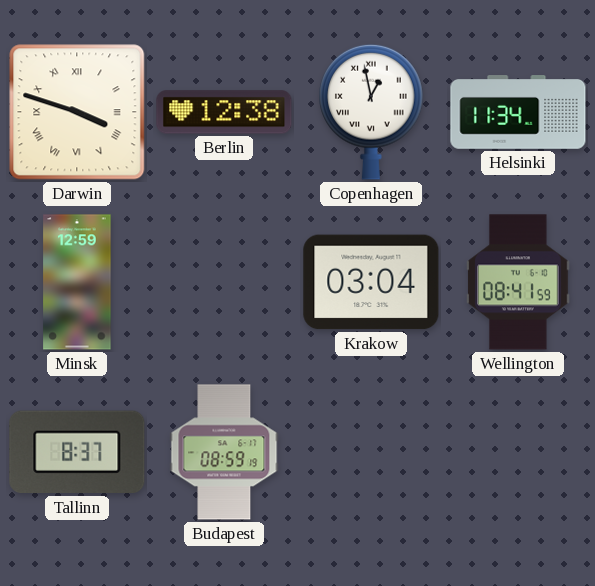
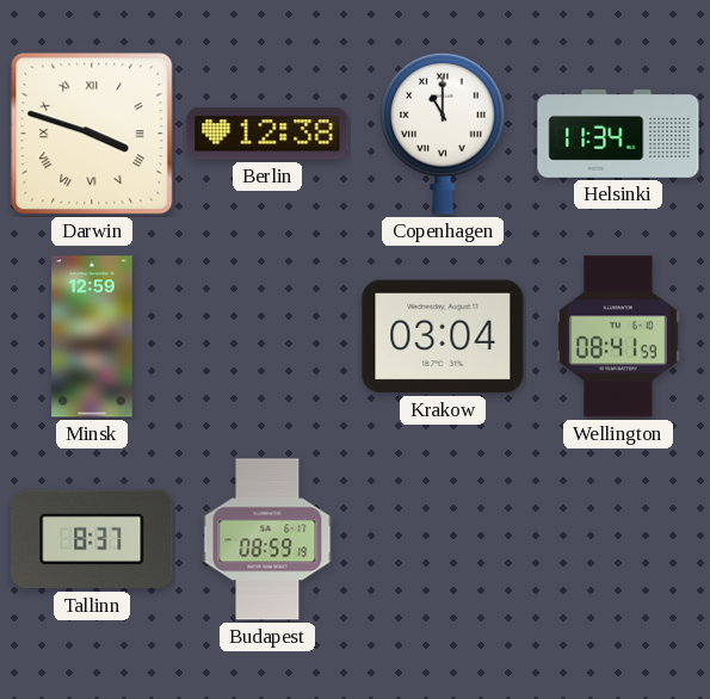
Copenhagen: 12:58 -> 11:00 (443, 134)
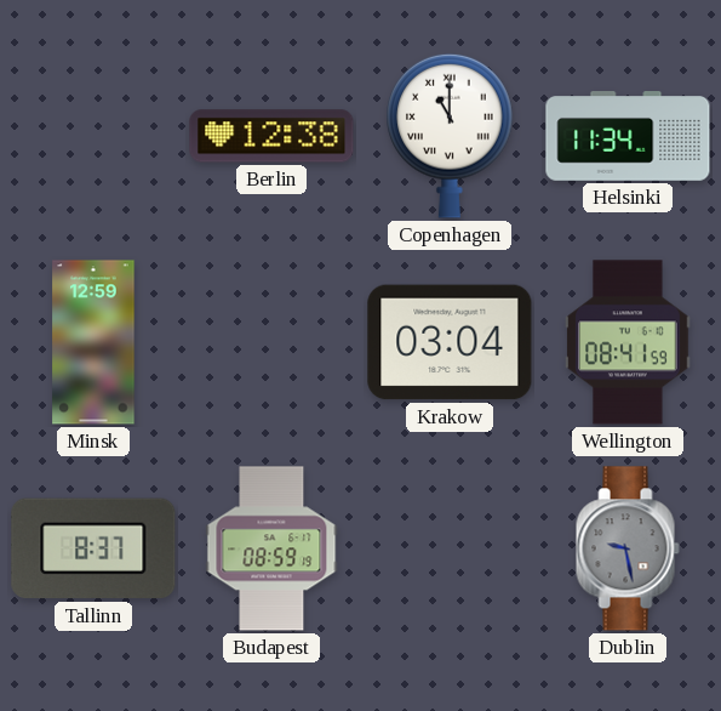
Darwin: 3:48 -> none (92, 134)
Dublin: none -> 9:28 (628, 548)
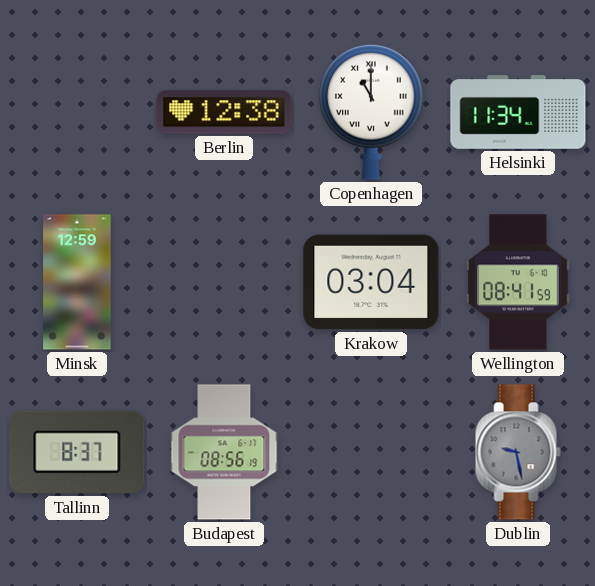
Budapest: 08:59 -> 08:56 (224, 452)
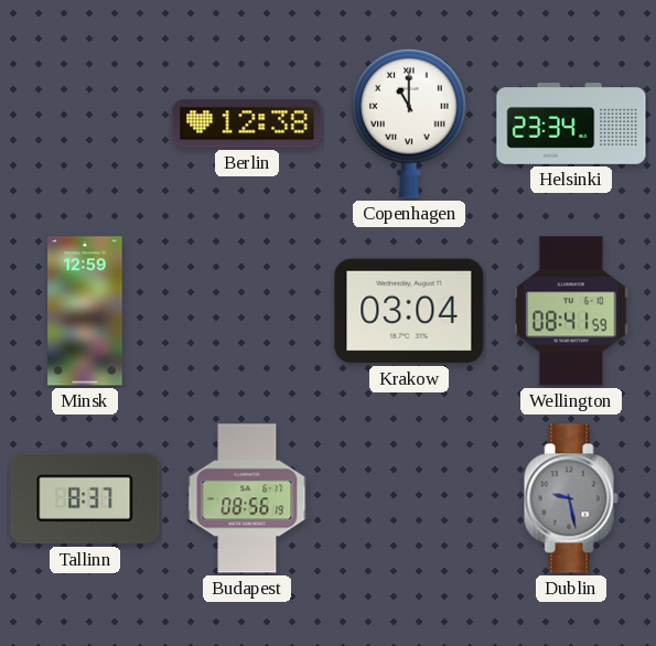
Helsinki: 11:34 -> 23:34 (571, 123)
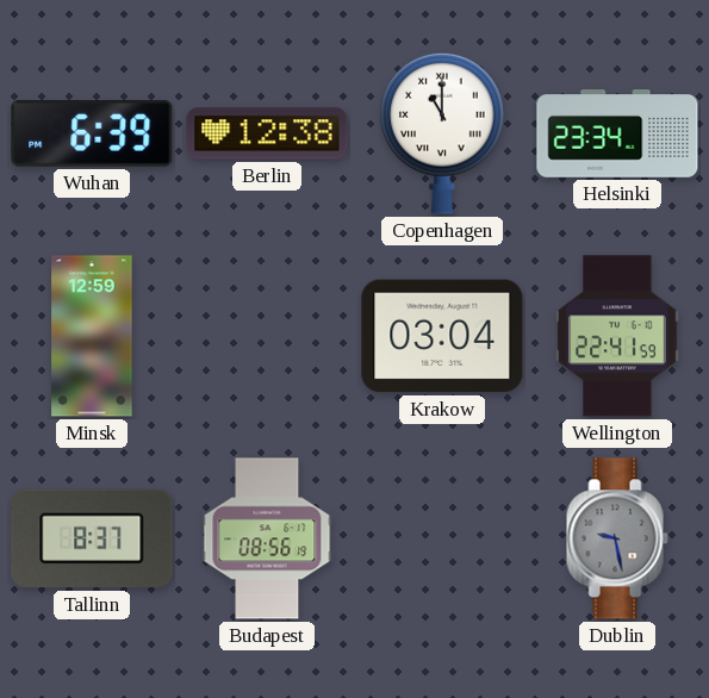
Wuhan: none -> 6:39 (92, 135)
Wellington: 08:41 -> 22:41 (617, 336)
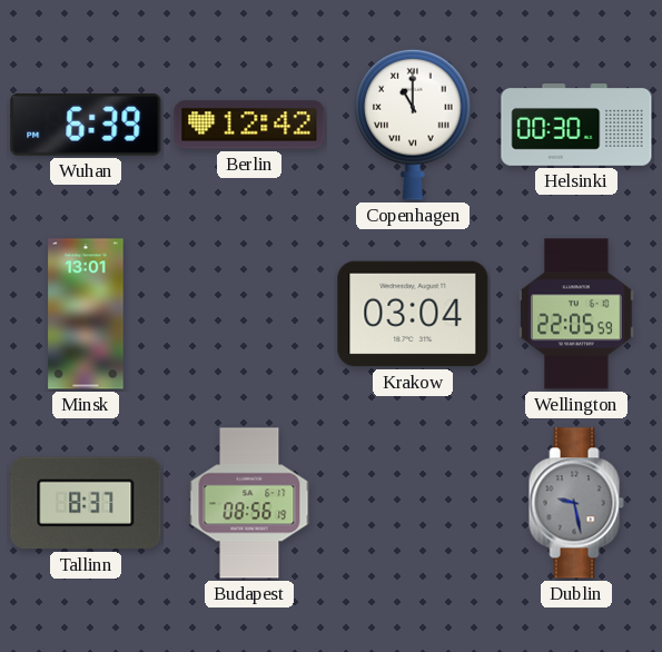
Berlin: 12:38 -> 12:42 (249, 125)
Helsinki: 23:34 -> 00:30 (576, 125)
Minsk: 12:59 -> 13:01 (86, 314)
Wellington: 22:41 -> 22:05 (576, 314)
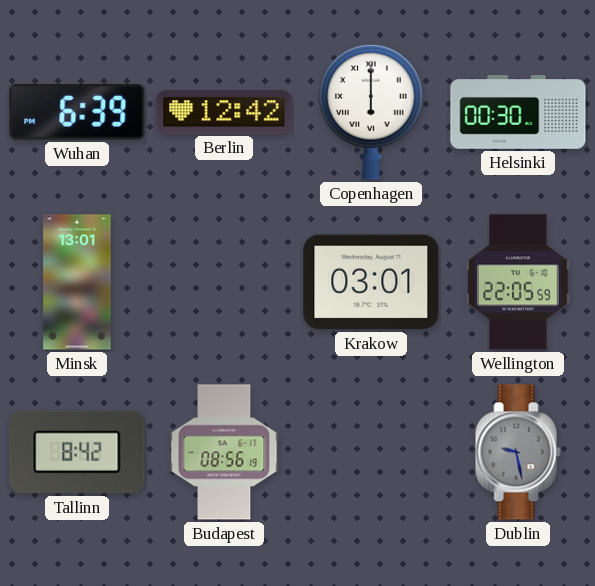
Copenhagen: 11:00 -> 6:00 (371, 112)
Krakow: 03:04 -> 03:01 (371, 282)
Tallinn: 8:37 -> 8:42 (77, 452)
